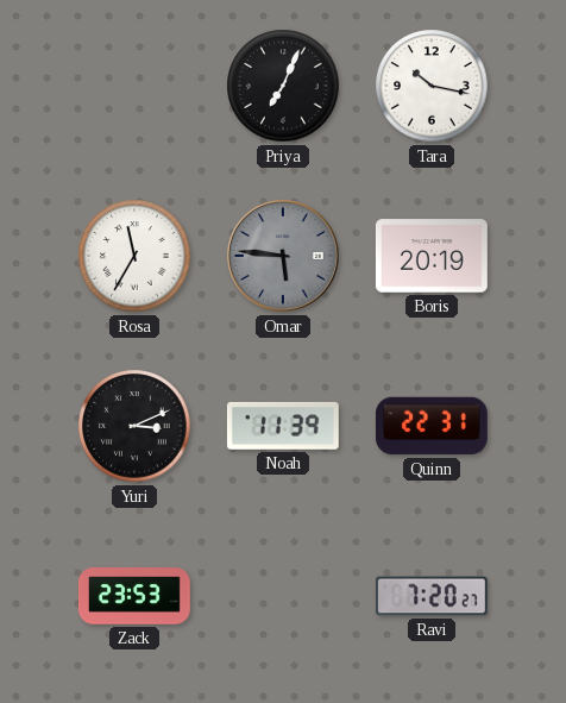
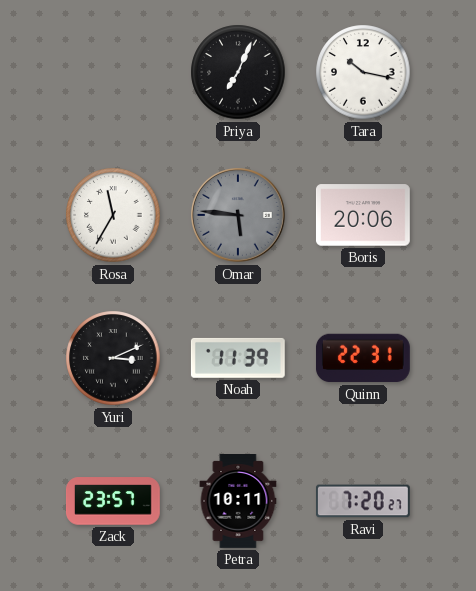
Boris: 20:19 -> 20:06 (363, 215)
Zack: 23:53 -> 23:57 (113, 501)
Petra: none -> 10:11 (238, 502)
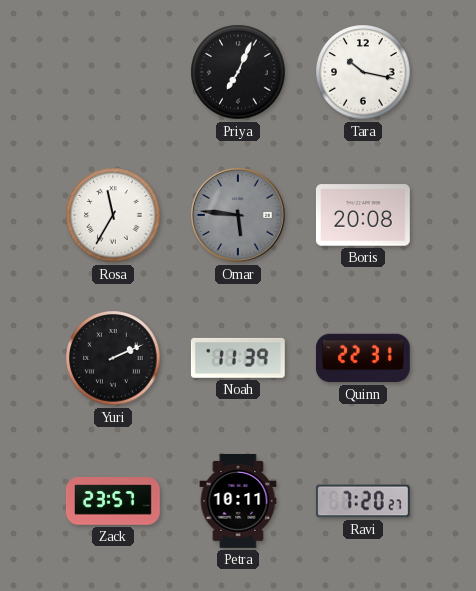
Boris: 20:06 -> 20:08 (363, 215)
Yuri: 3:11 -> 2:11 (113, 358)
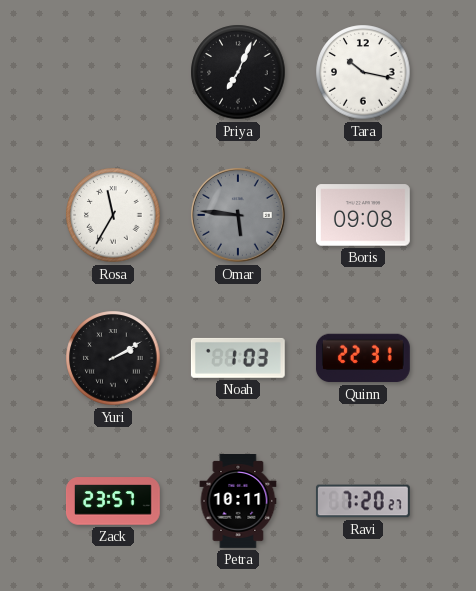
Boris: 20:08 -> 09:08 (363, 215)
Yuri: 2:11 -> 2:10 (113, 358)
Noah: 11:39 -> 1:03 (238, 358)
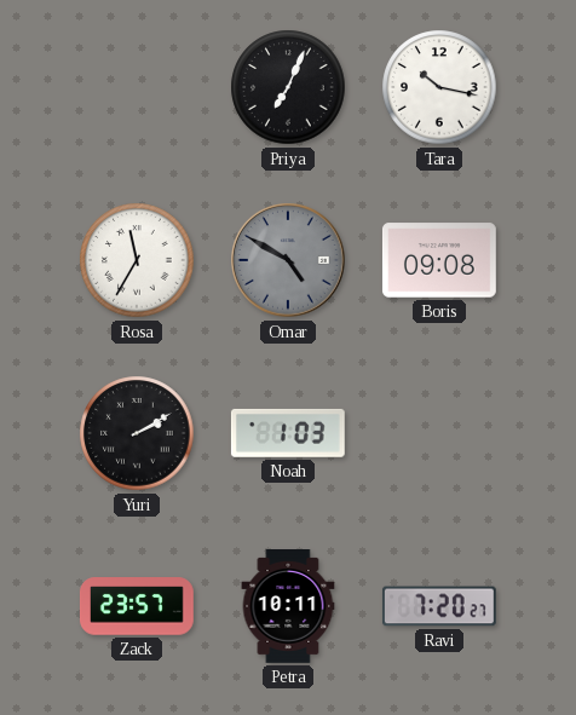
Omar: 5:46 -> 4:50 (289, 261)
Quinn: 22:31 -> none (363, 358)
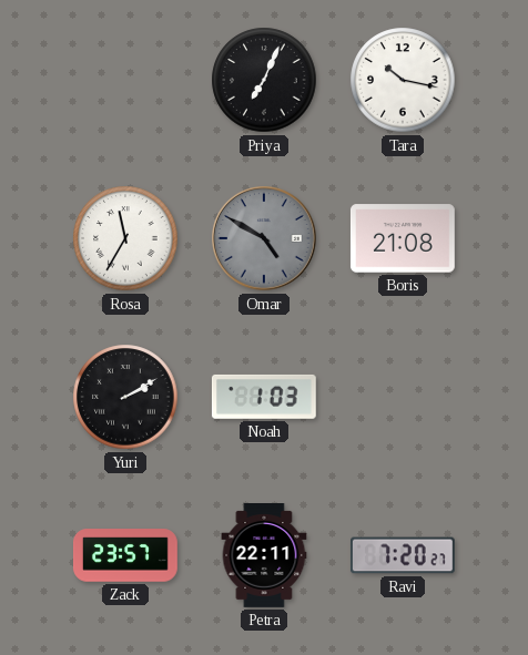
Boris: 09:08 -> 21:08 (403, 238)
Petra: 10:11 -> 22:11 (264, 556)
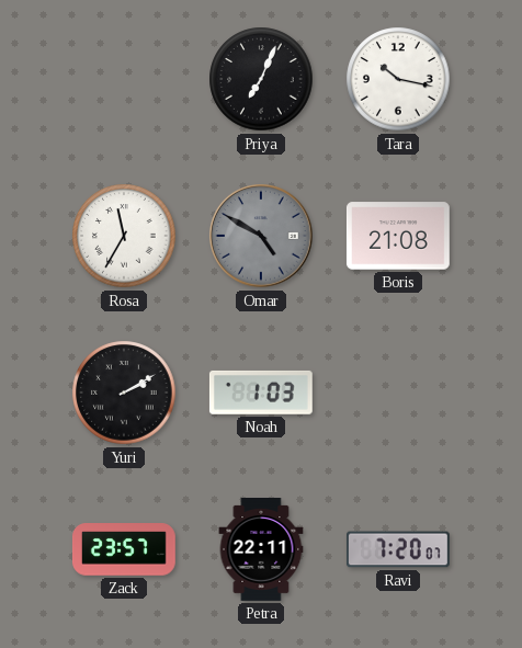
Ravi: 7:20:27 -> 7:20:07 (398, 549)
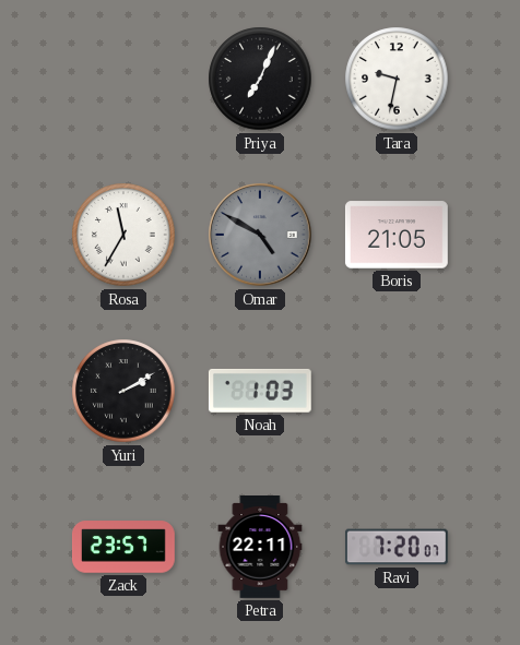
Tara: 10:17 -> 9:32 (397, 79)
Boris: 21:08 -> 21:05 (397, 235)
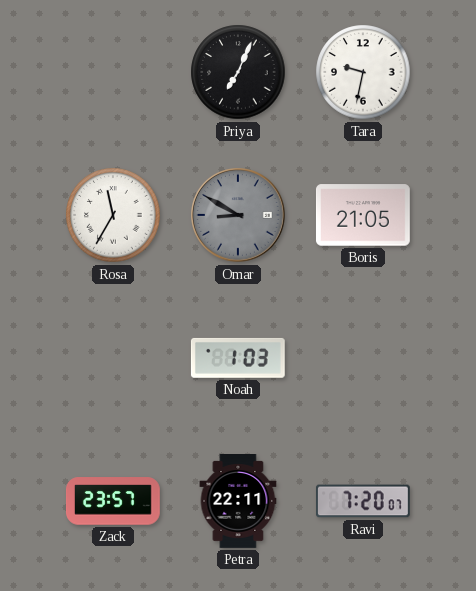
Omar: 4:50 -> 8:50 (239, 216)
Yuri: 2:10 -> none (123, 391)
